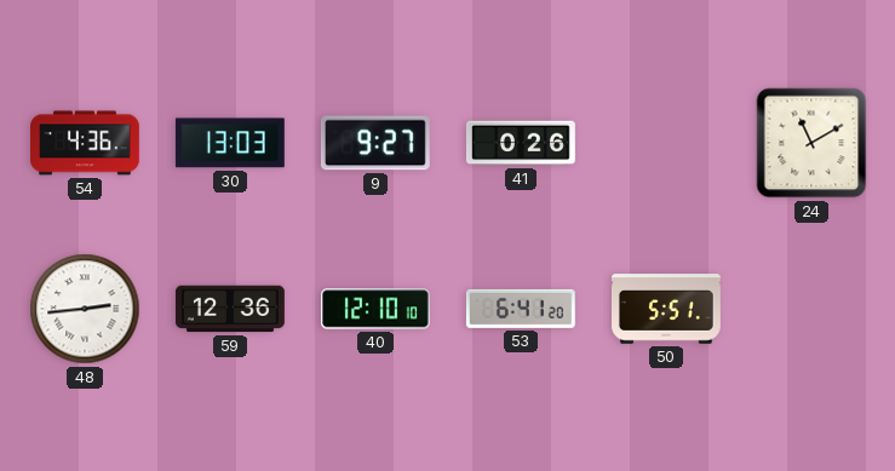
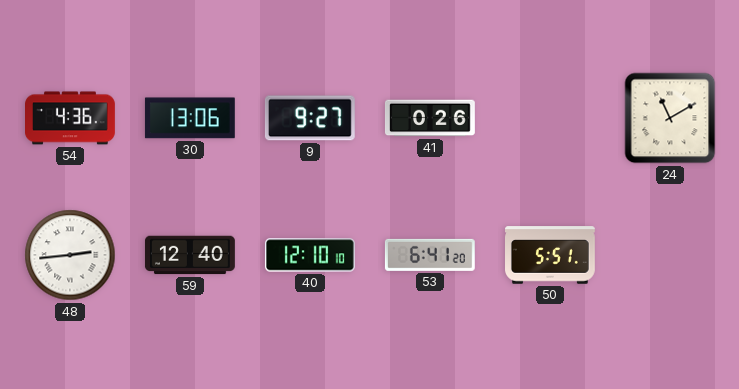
30: 13:03 -> 13:06 (190, 118)
59: 12:36 -> 12:40 (190, 255)
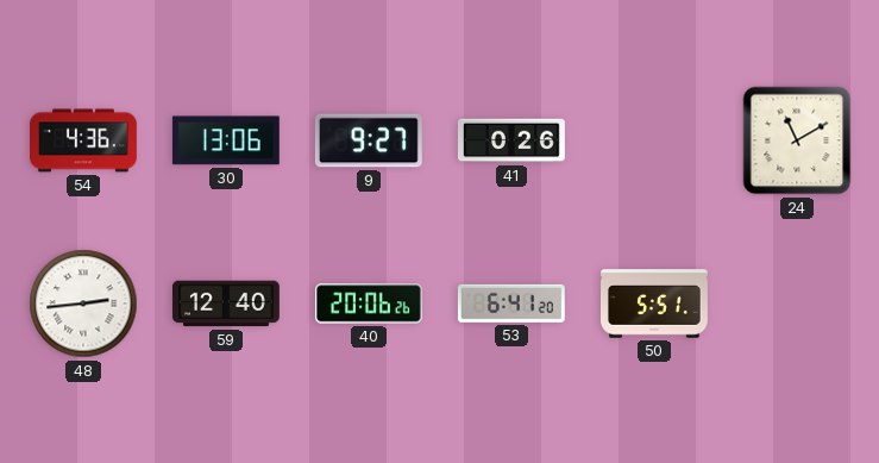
40: 12:10 -> 20:06 (369, 304)
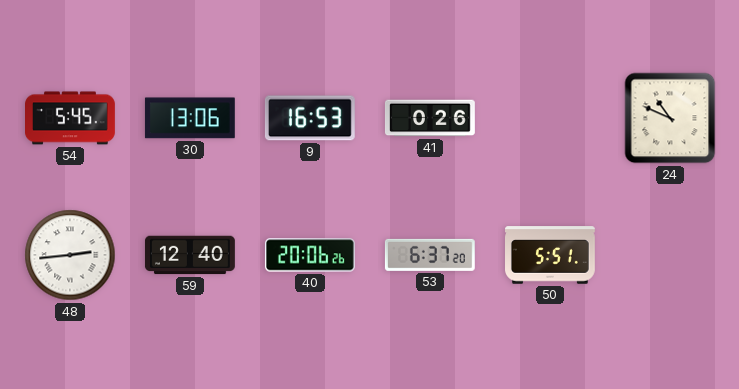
54: 4:36 -> 5:45 (71, 118)
9: 9:27 -> 16:53 (310, 118)
24: 11:10 -> 10:49 (670, 118)
53: 6:41 -> 6:37 (430, 255)
